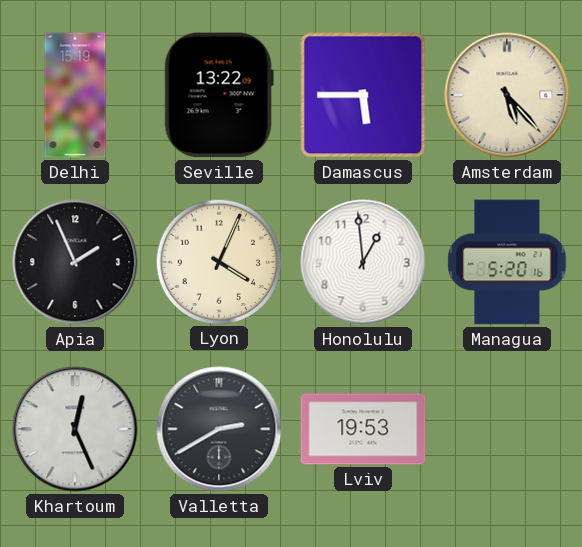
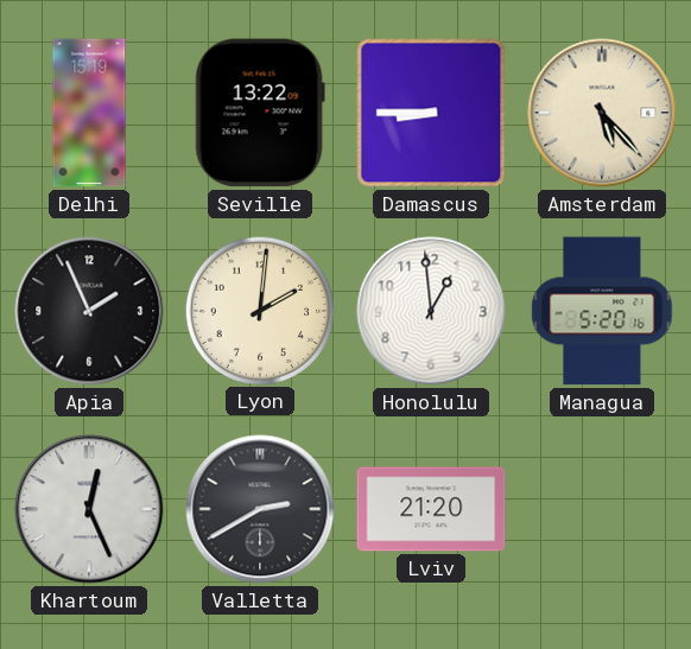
Damascus: 5:45 -> 8:45 (431, 113)
Lyon: 4:04 -> 2:01 (259, 310)
Lviv: 19:53 -> 21:20 (431, 509)
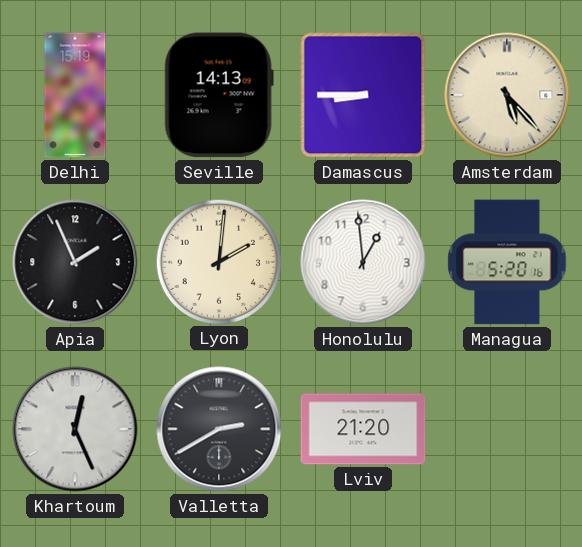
Seville: 13:22 -> 14:13 (219, 95)
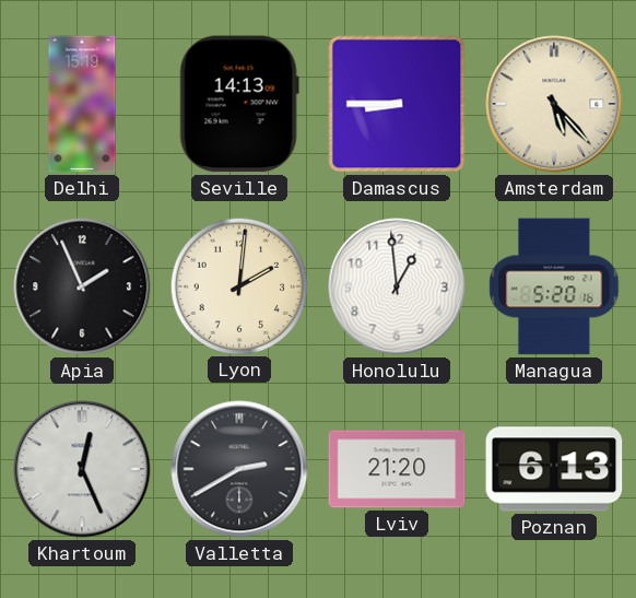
Poznan: none -> 6:13 (554, 469)
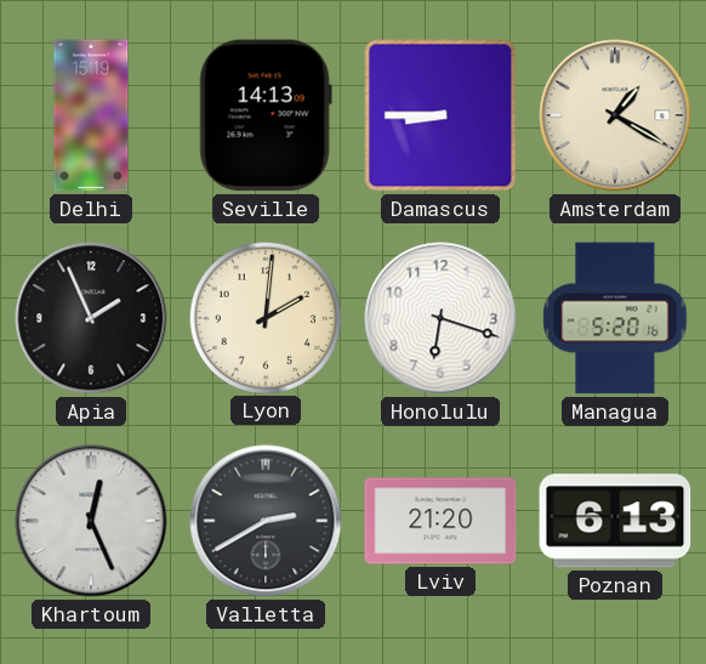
Amsterdam: 5:23 -> 1:20 (615, 115)
Honolulu: 12:59 -> 6:18 (440, 318)
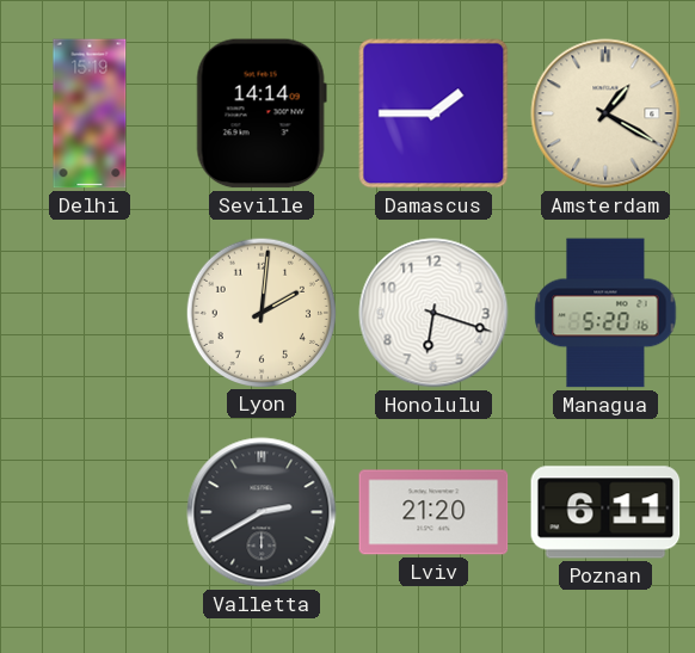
Seville: 14:13 -> 14:14 (262, 113)
Damascus: 8:45 -> 1:45 (433, 113)
Apia: 1:56 -> none (91, 318)
Khartoum: 12:26 -> none (91, 521)
Poznan: 6:13 -> 6:11 (605, 512)
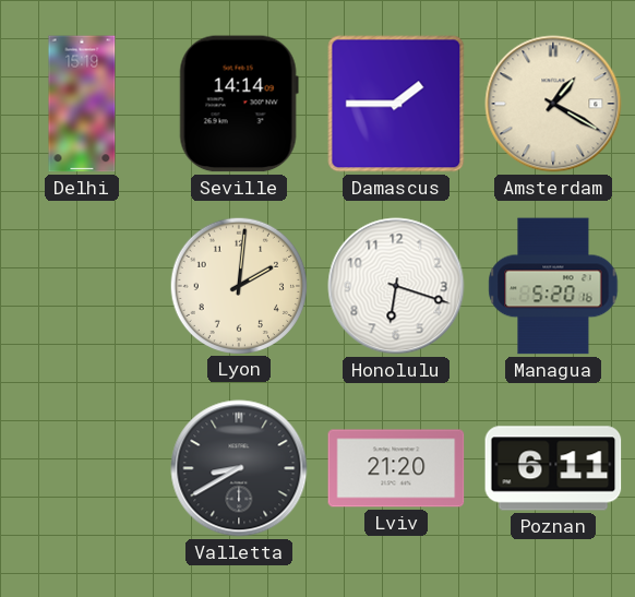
Valletta: 2:40 -> 8:40 (239, 468)
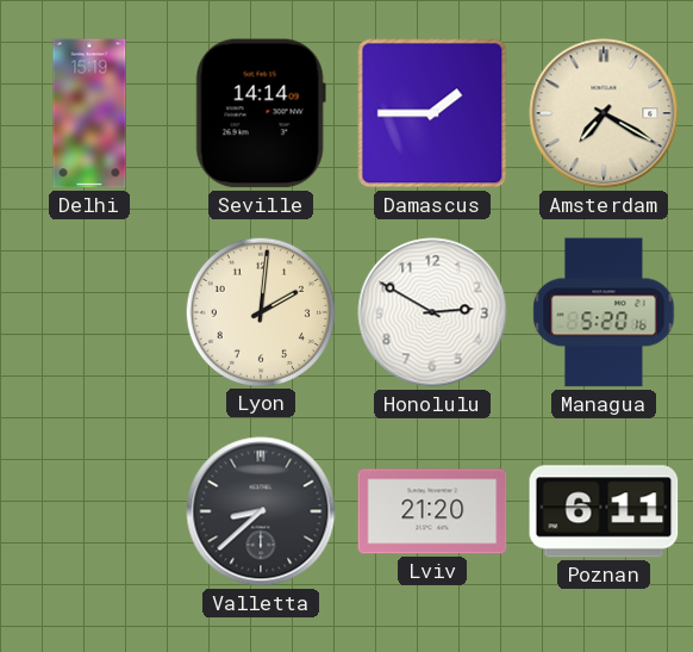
Amsterdam: 1:20 -> 7:20 (604, 113)
Honolulu: 6:18 -> 2:50 (432, 312)
Valletta: 8:40 -> 8:38 (261, 511)
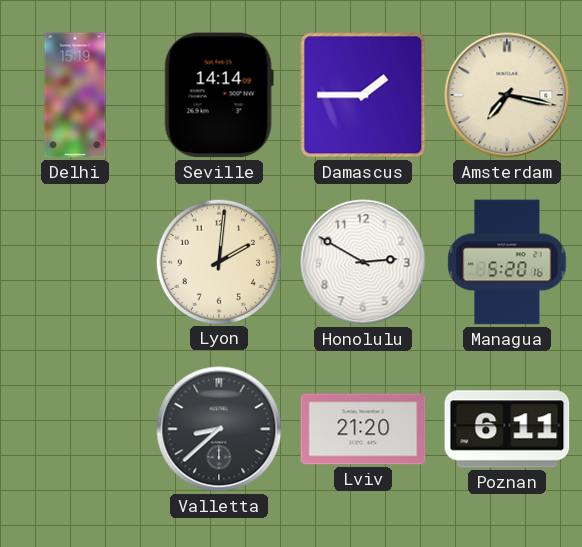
Amsterdam: 7:20 -> 7:17 (507, 95)
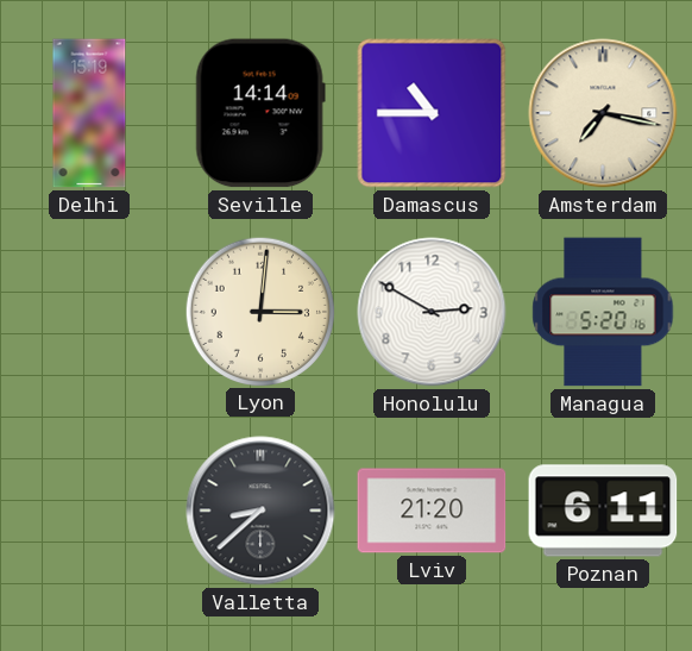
Damascus: 1:45 -> 10:45 (432, 113)
Lyon: 2:01 -> 3:01 (259, 311)
